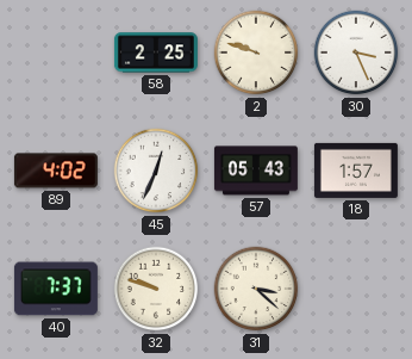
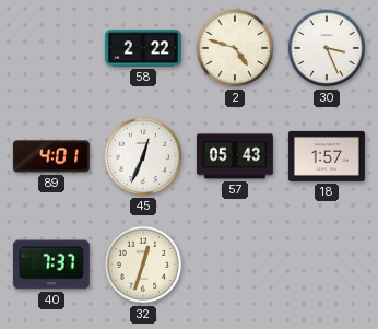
58: 2:25 -> 2:22 (143, 48)
2: 9:48 -> 4:48 (235, 48)
89: 4:02 -> 4:01 (51, 156)
32: 9:48 -> 12:33 (143, 265)
31: 3:22 -> none (256, 289)
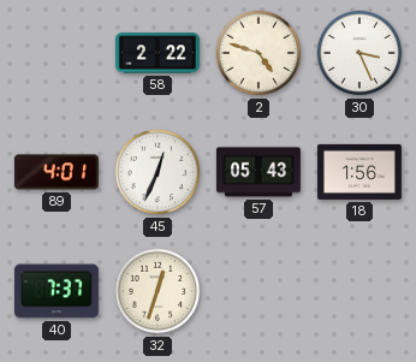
18: 1:57 -> 1:56 (359, 172)
